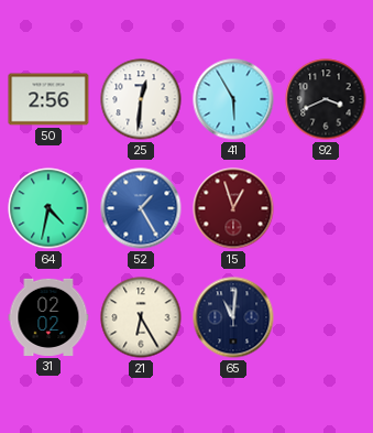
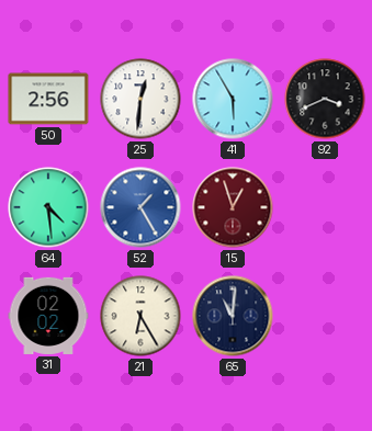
64: 4:32 -> 4:29 (48, 207)
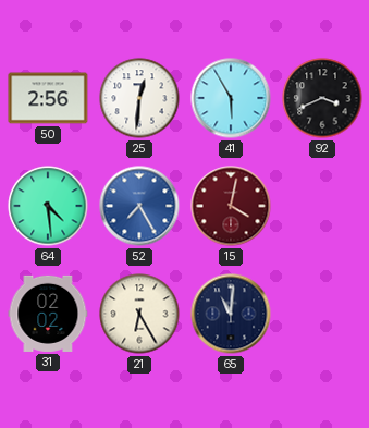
52: 1:25 -> 7:25 (139, 206)
15: 12:57 -> 4:02 (231, 206)
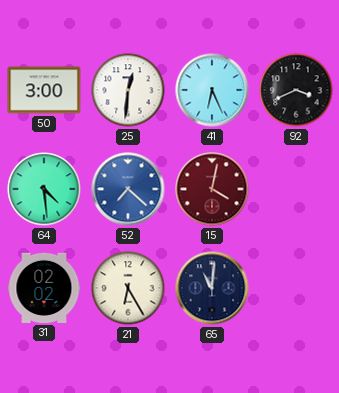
50: 2:56 -> 3:00 (44, 90)
41: 5:55 -> 6:26 (212, 90)
52: 7:25 -> 7:22 (128, 189)
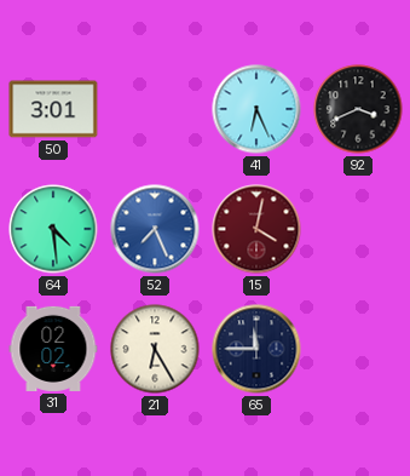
50: 3:00 -> 3:01 (53, 109)
25: 12:31 -> none (128, 90)
52: 7:22 -> 7:26 (155, 229)
65: 11:01 -> 11:45 (256, 349)
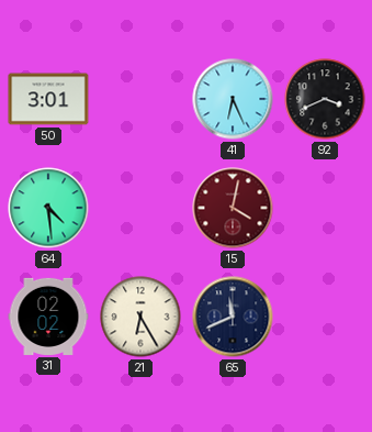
52: 7:26 -> none (155, 229)
65: 11:45 -> 11:41 (233, 317)
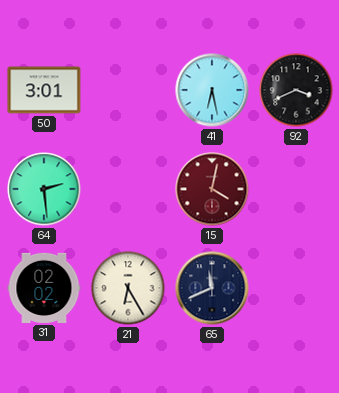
41: 6:26 -> 6:28 (212, 90)
64: 4:29 -> 2:29 (44, 189)
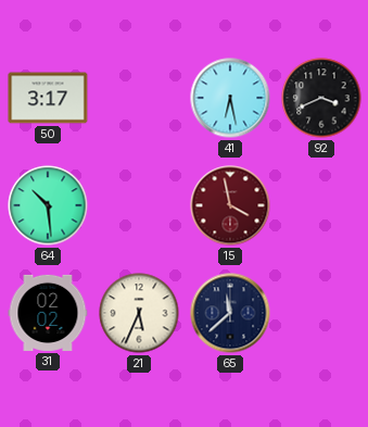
50: 3:01 -> 3:17 (48, 98)
64: 2:29 -> 10:29 (48, 205)
15: 4:02 -> 3:58 (230, 205)
21: 6:25 -> 5:34 (139, 313)
65: 11:41 -> 11:38 (230, 313)
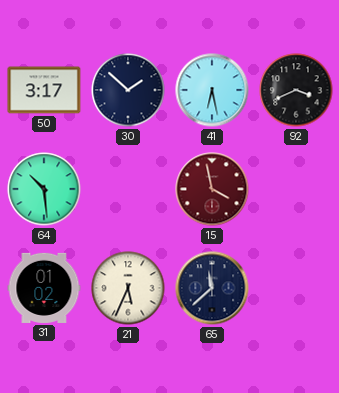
30: none -> 1:52 (128, 90)
31: 02:02 -> 01:02 (44, 288)
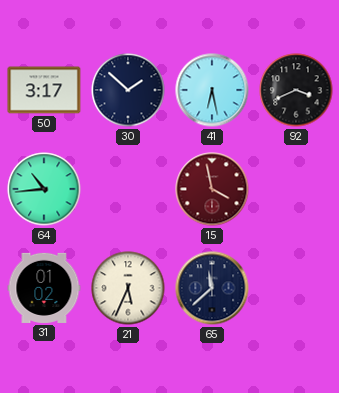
64: 10:29 -> 10:44 (44, 189)
